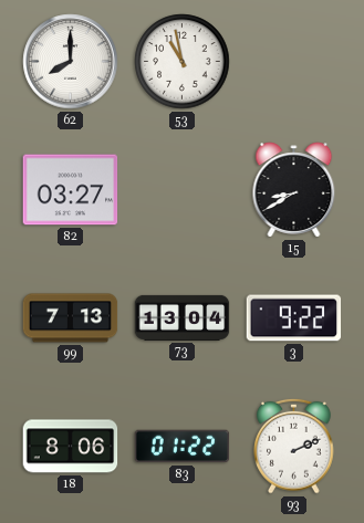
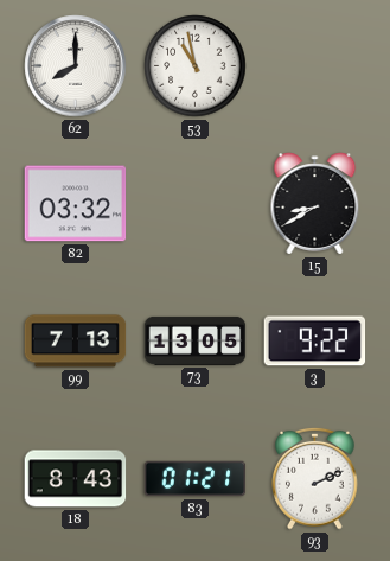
82: 03:27 -> 03:32 (76, 204)
73: 13:04 -> 13:05 (196, 340)
18: 8:06 -> 8:43 (76, 479)
83: 01:22 -> 01:21 (196, 479)
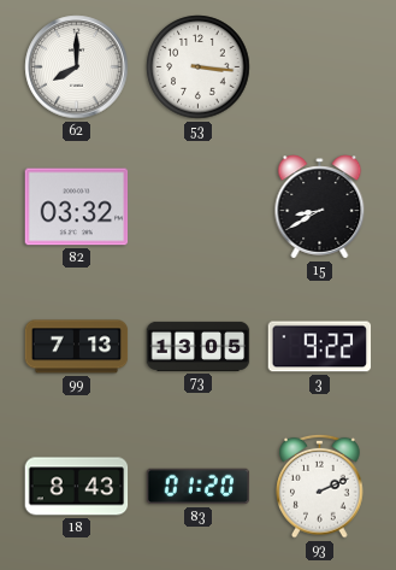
53: 10:58 -> 3:16 (199, 67)
83: 01:21 -> 01:20 (199, 487)
